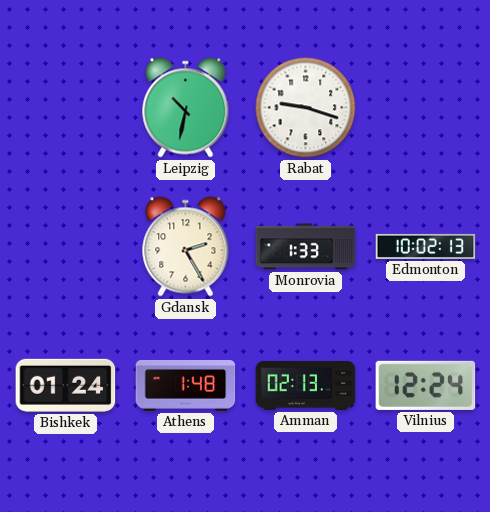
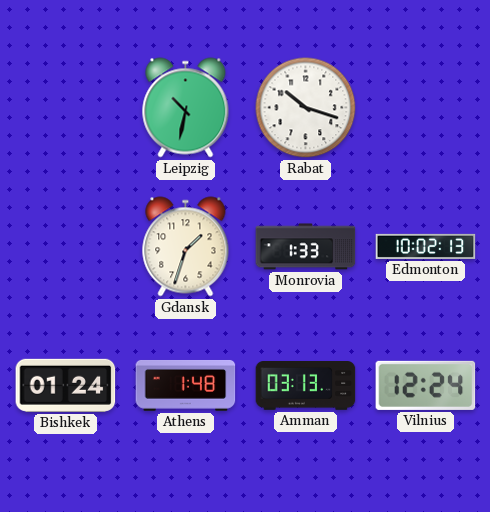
Rabat: 9:18 -> 10:18 (306, 108)
Gdansk: 2:25 -> 1:33 (186, 247)
Amman: 02:13 -> 03:13 (306, 386)
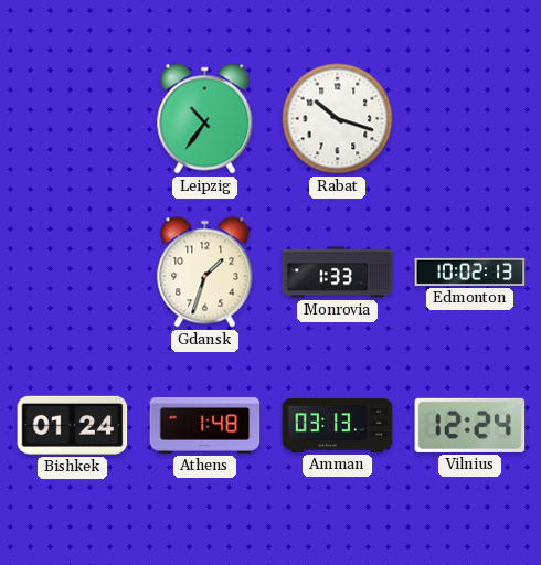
Leipzig: 10:32 -> 10:36 (205, 119)
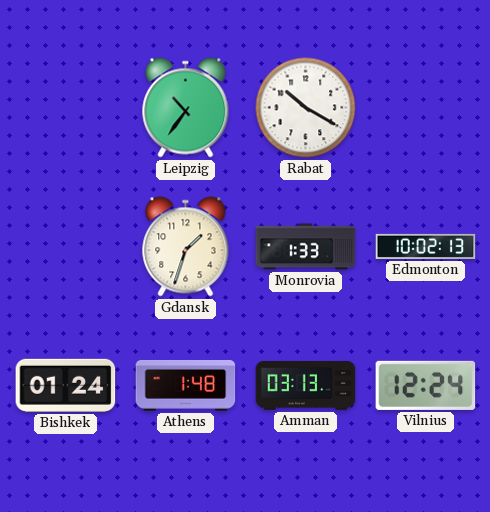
Rabat: 10:18 -> 10:20 (306, 108)
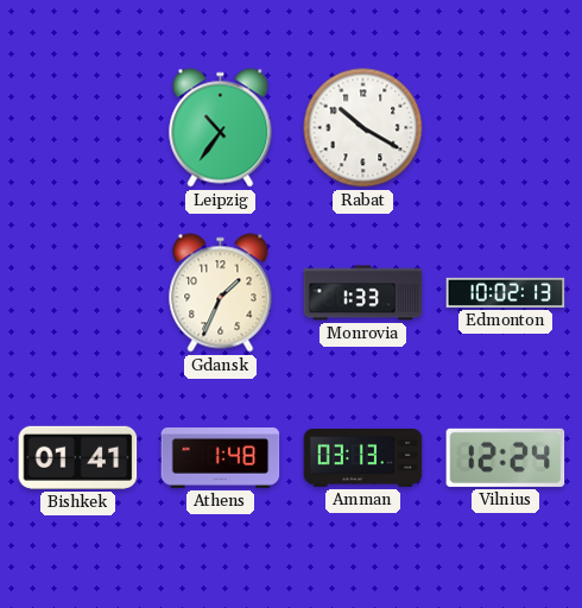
Gdansk: 1:33 -> 1:34 (221, 293)
Bishkek: 01:24 -> 01:41 (78, 457)
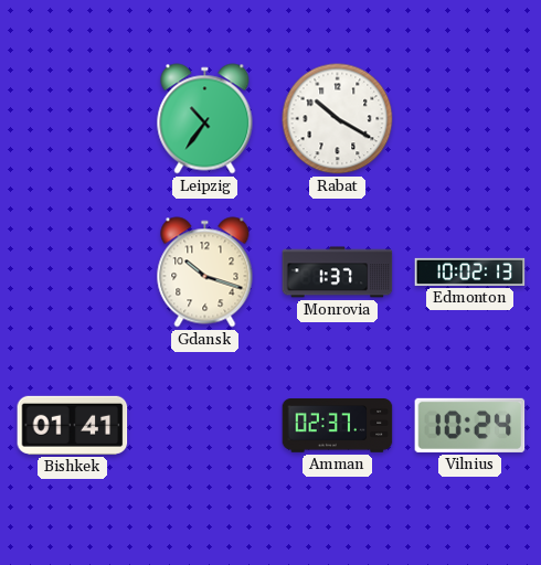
Gdansk: 1:34 -> 10:18 (205, 273)
Monrovia: 1:33 -> 1:37 (338, 273)
Athens: 1:48 -> none (221, 457)
Amman: 03:13 -> 02:37 (338, 426)
Vilnius: 12:24 -> 10:24 (470, 425)
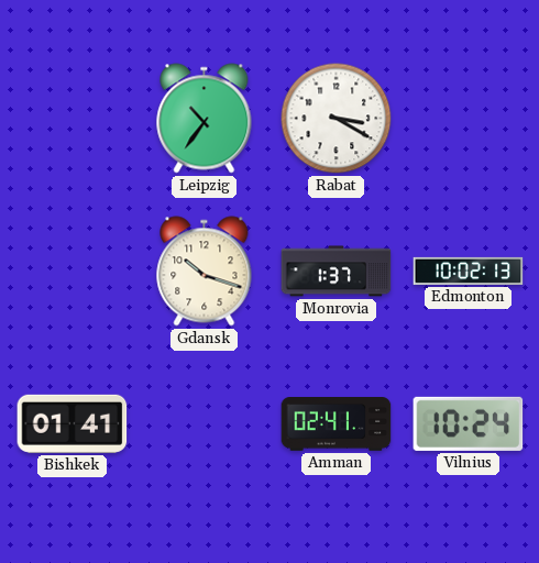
Rabat: 10:20 -> 3:20 (337, 119)
Amman: 02:37 -> 02:41 (337, 424)
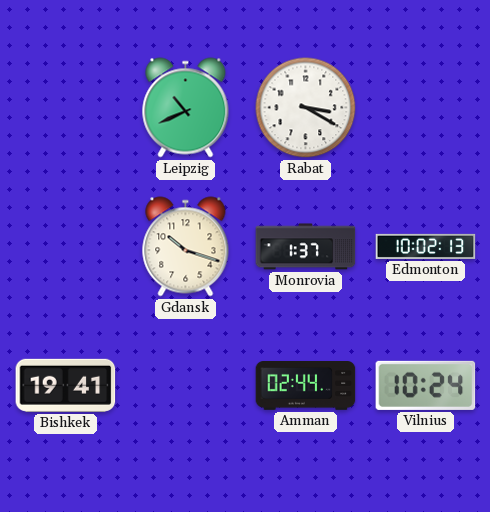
Leipzig: 10:36 -> 10:41 (186, 108)
Bishkek: 01:41 -> 19:41 (66, 385)
Amman: 02:41 -> 02:44 (306, 386)
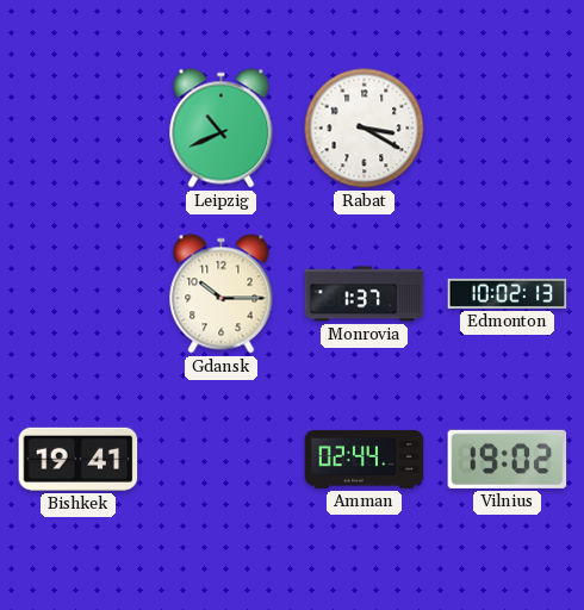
Gdansk: 10:18 -> 10:15 (222, 294)
Vilnius: 10:24 -> 19:02 (508, 459)
